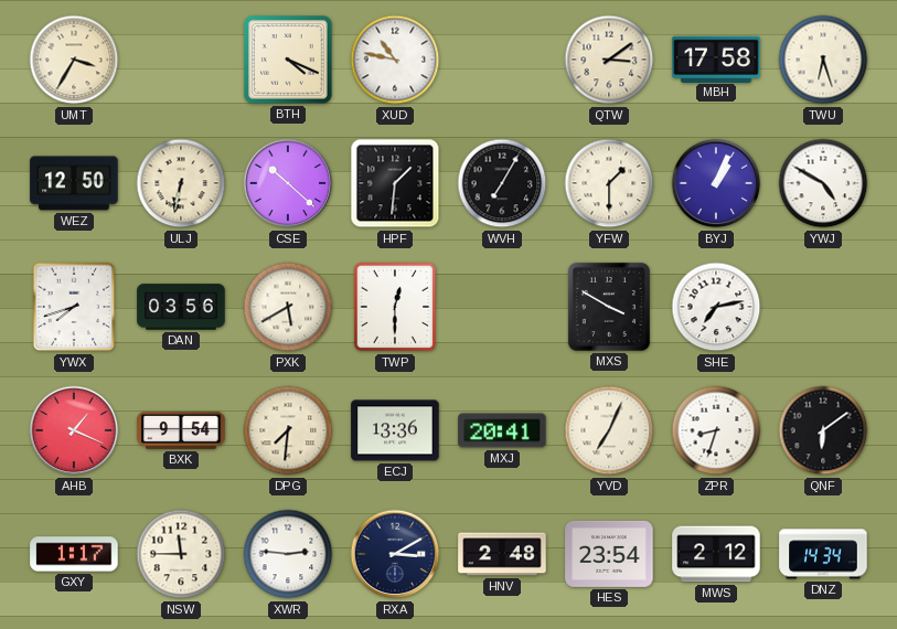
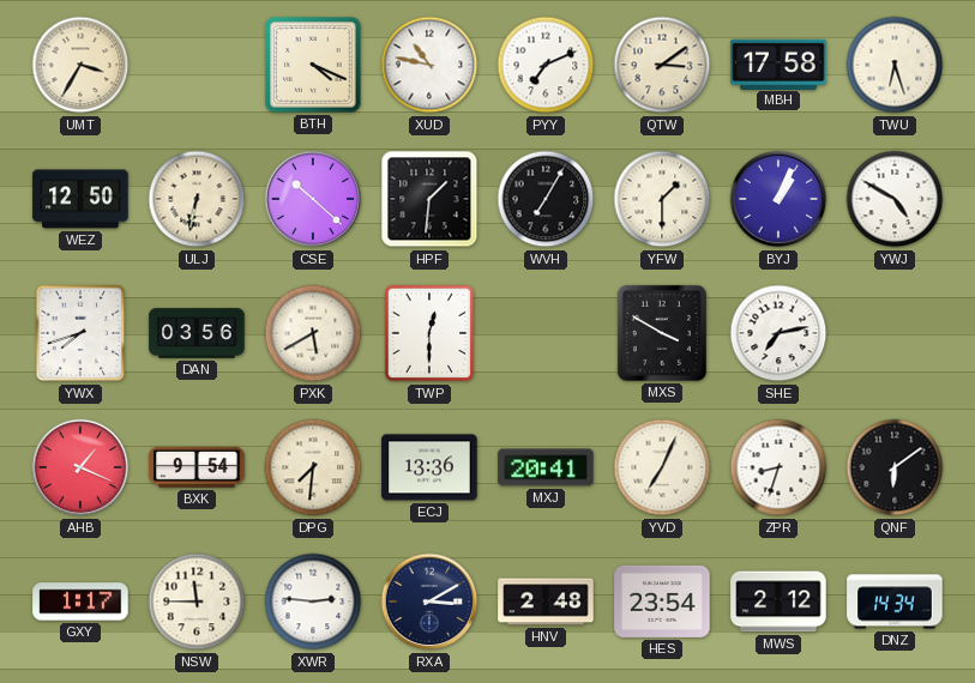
PYY: none -> 7:11 (546, 65)
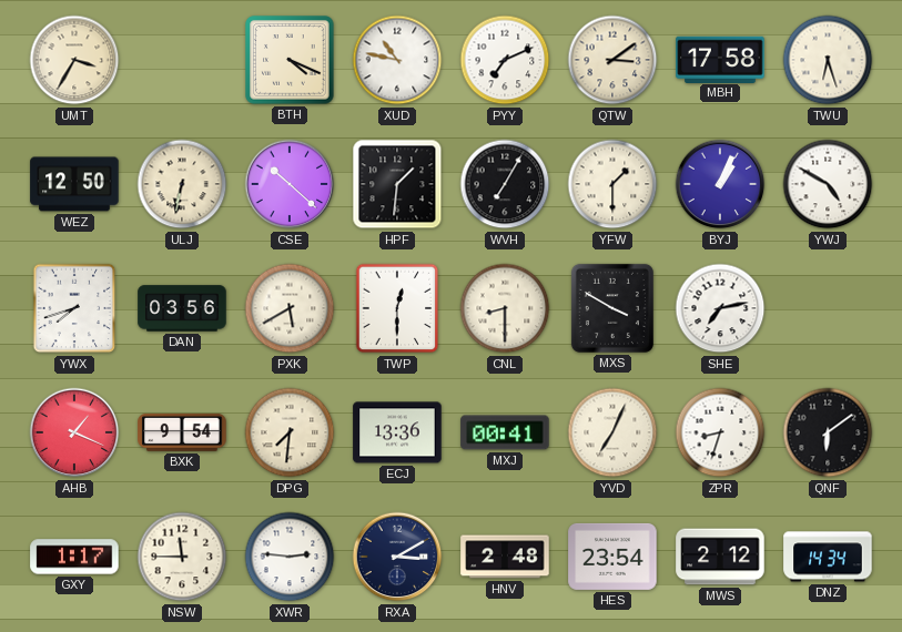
CNL: none -> 8:30 (505, 308)
MXJ: 20:41 -> 00:41 (505, 432)
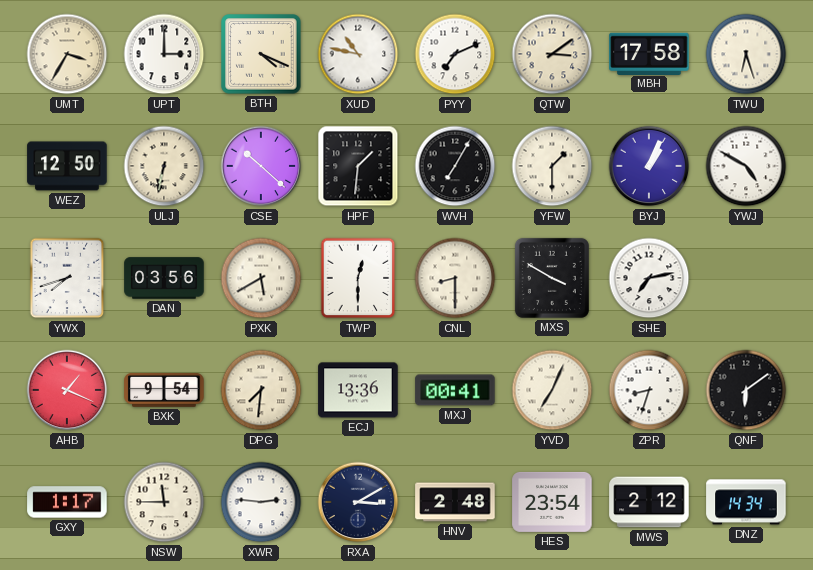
UPT: none -> 3:00 (164, 54)
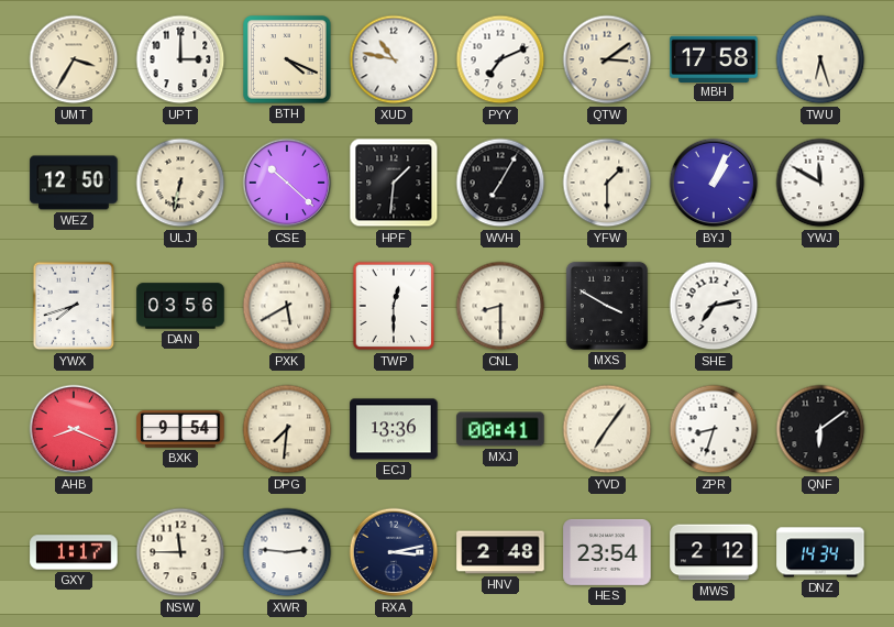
YWJ: 4:50 -> 11:50 (820, 183)
AHB: 1:19 -> 8:19 (74, 429)
YVD: 7:04 -> 7:06 (607, 429)
RXA: 3:10 -> 3:13 (394, 552)
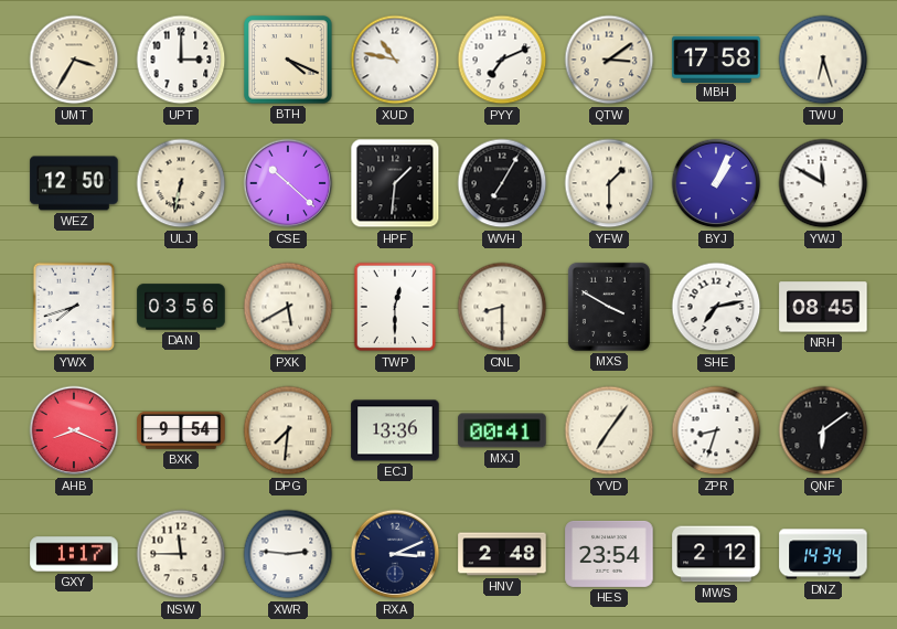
NRH: none -> 08:45 (823, 307)
RXA: 3:13 -> 3:11 (395, 554)
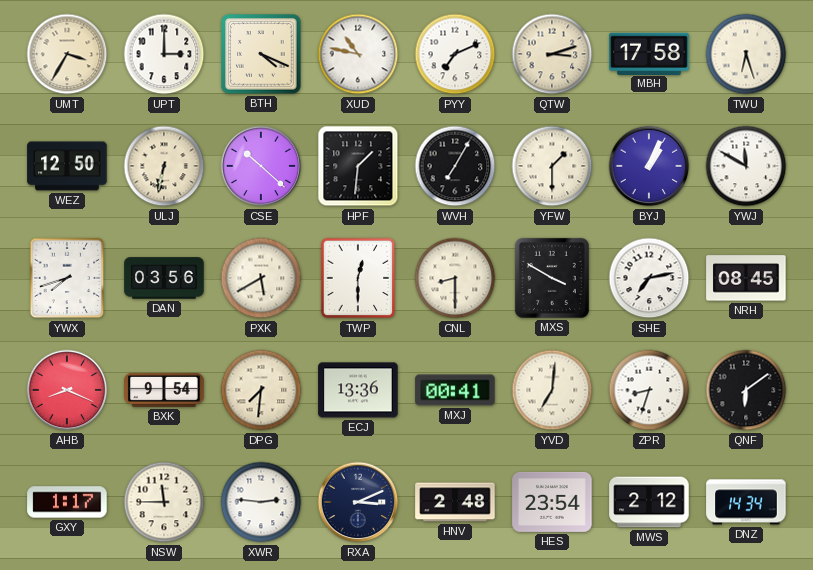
QTW: 3:09 -> 3:12 (552, 54)
YVD: 7:06 -> 7:01 (552, 390)
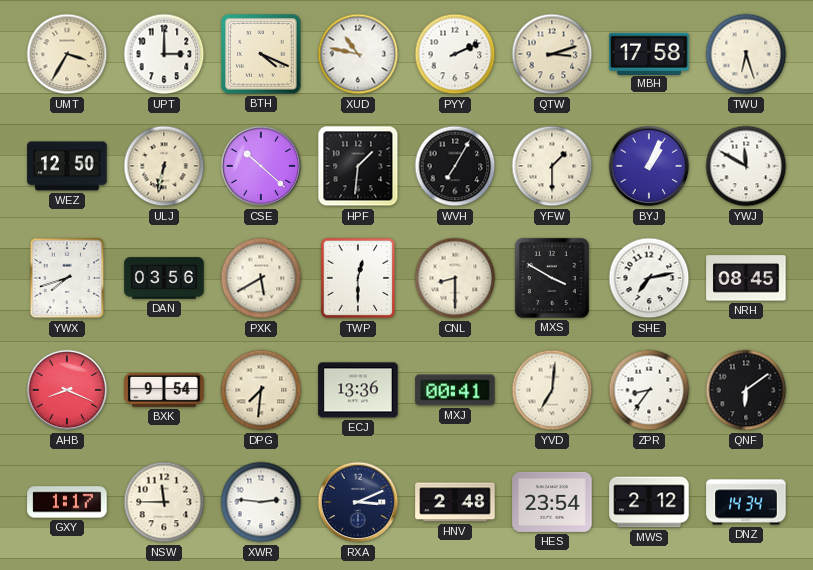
PYY: 7:11 -> 2:11 (455, 54)
ZPR: 8:33 -> 8:36 (649, 390)
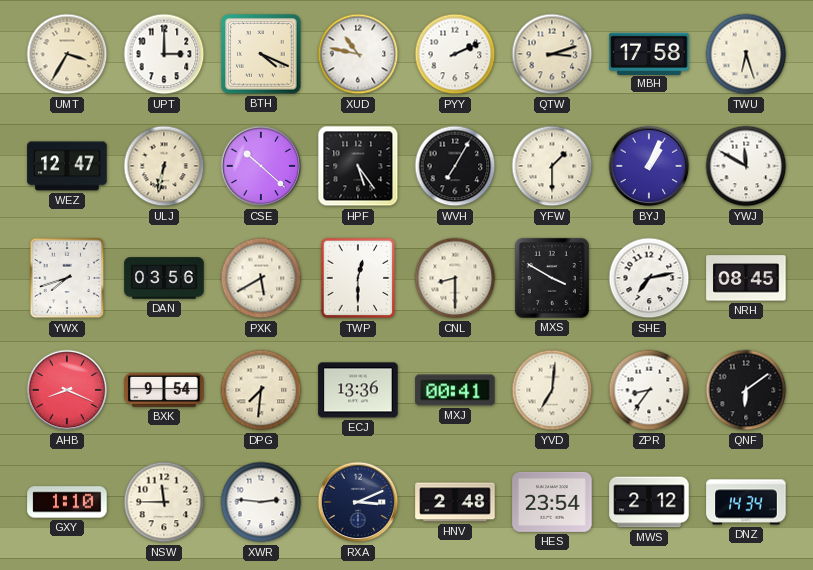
WEZ: 12:50 -> 12:47 (67, 166)
HPF: 1:31 -> 5:24 (358, 166)
GXY: 1:17 -> 1:10 (67, 502)
